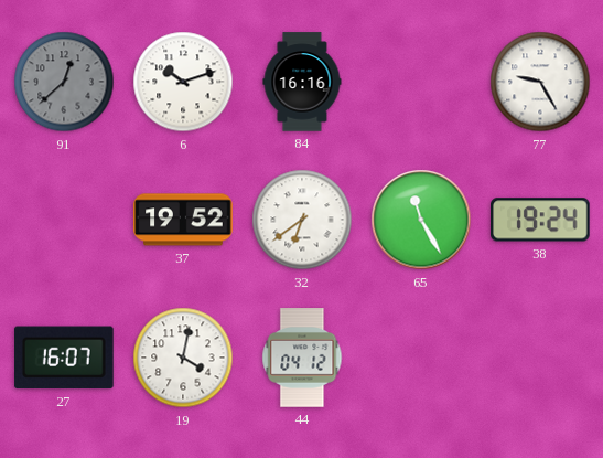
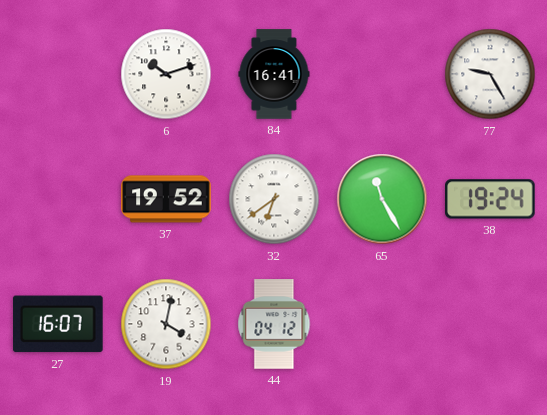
91: 12:38 -> none (64, 82)
84: 16:16 -> 16:41 (274, 74)
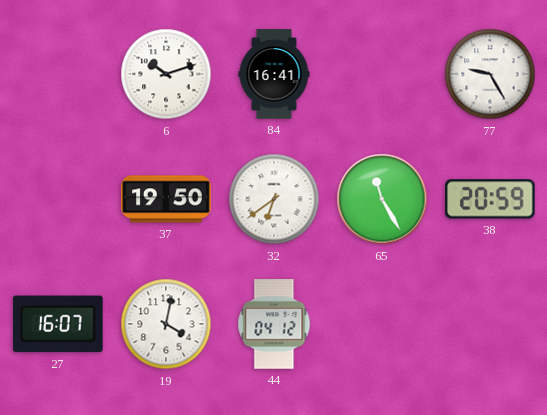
37: 19:52 -> 19:50 (166, 199)
38: 19:24 -> 20:59 (490, 199)
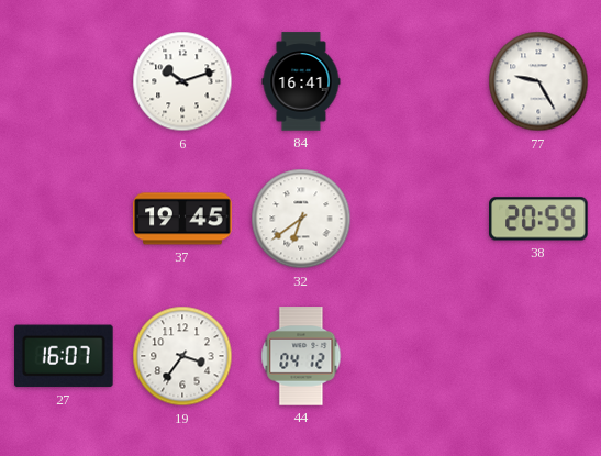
37: 19:50 -> 19:45 (182, 219)
65: 11:25 -> none (382, 199)
19: 4:02 -> 3:36 (182, 356)
